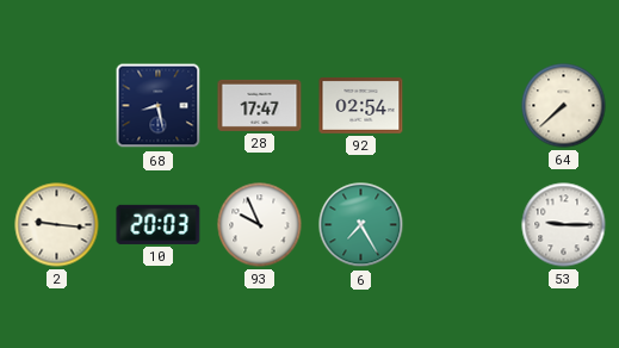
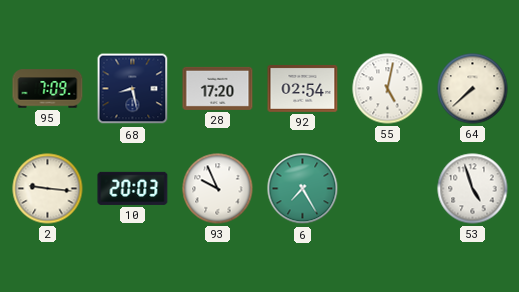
95: none -> 7:09 (48, 89)
28: 17:47 -> 17:20 (218, 88)
55: none -> 5:02 (388, 89)
53: 9:15 -> 4:57 (473, 189)
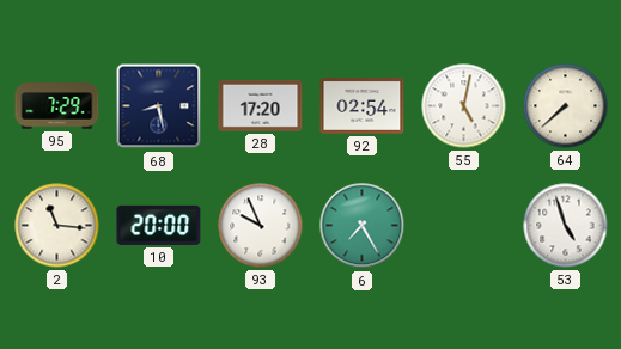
95: 7:09 -> 7:29 (57, 106)
2: 9:16 -> 11:16 (57, 226)
10: 20:03 -> 20:00 (159, 225)
